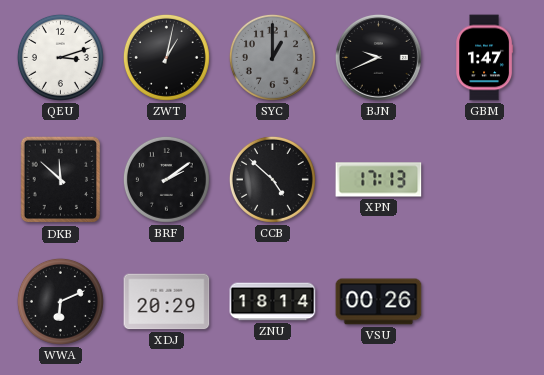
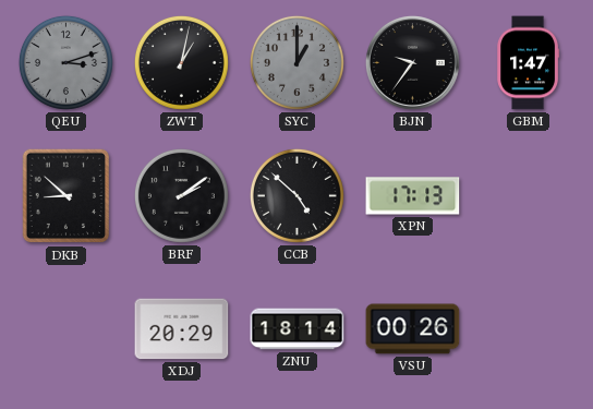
QEU dial: white -> grey (65, 62)
BJN: 9:41 -> 9:36 (412, 62)
DKB: 11:52 -> 8:52 (66, 196)
WWA: 6:11 -> none (60, 301)
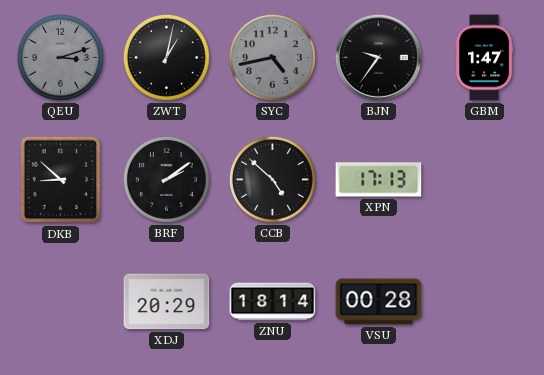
SYC: 1:00 -> 4:43 (272, 57)
VSU: 00:26 -> 00:28 (379, 302)
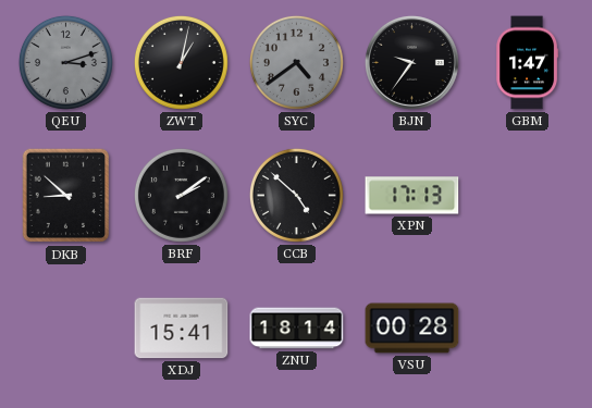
SYC: 4:43 -> 4:39 (296, 62)
XDJ: 20:29 -> 15:41 (182, 329)
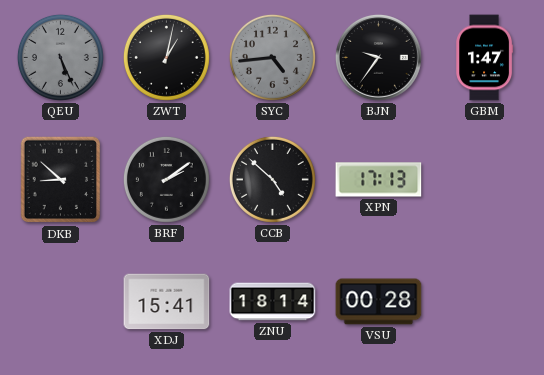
QEU: 3:12 -> 5:26 (60, 57)
SYC: 4:39 -> 4:44 (272, 57)
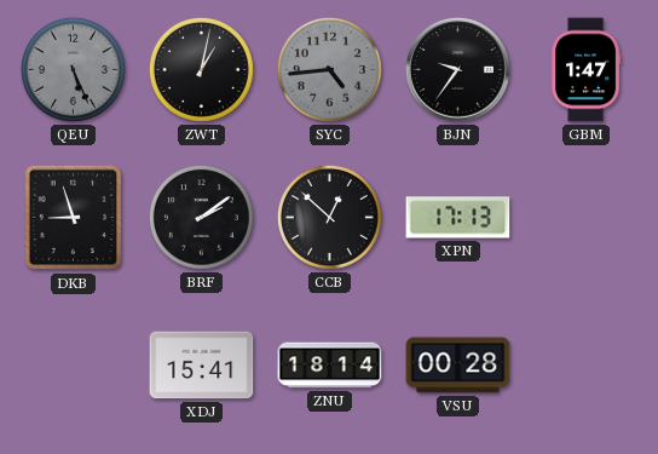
DKB: 8:52 -> 8:57 (74, 218)
CCB: 4:52 -> 12:52 (329, 217)
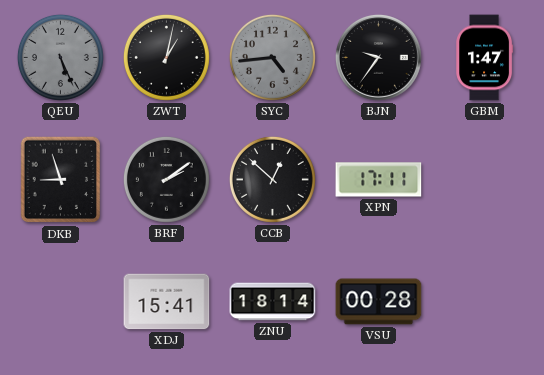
XPN: 17:13 -> 17:11 (379, 180)
